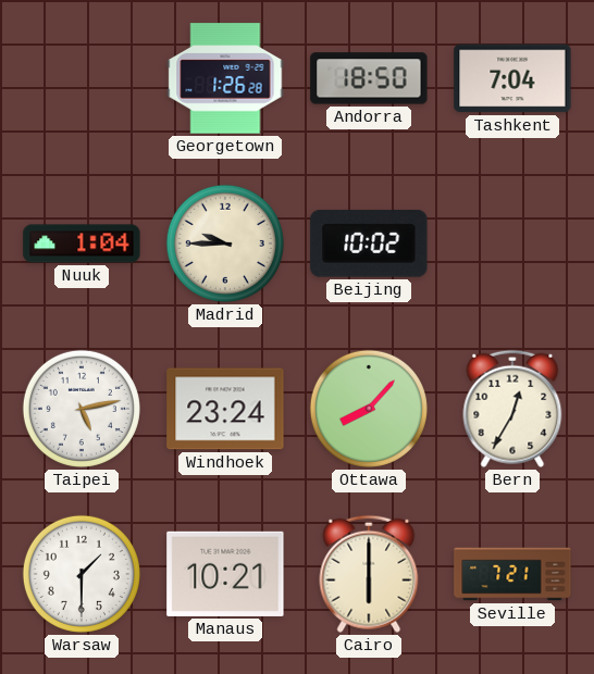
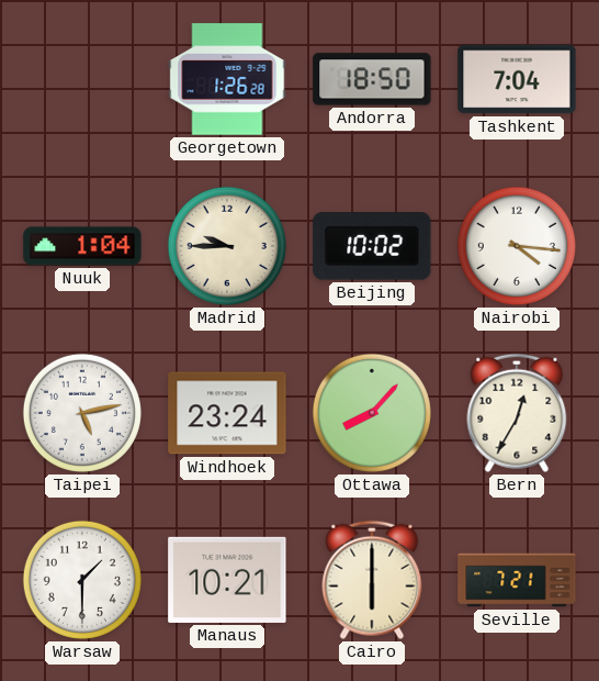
Nairobi: none -> 4:16 (517, 246)
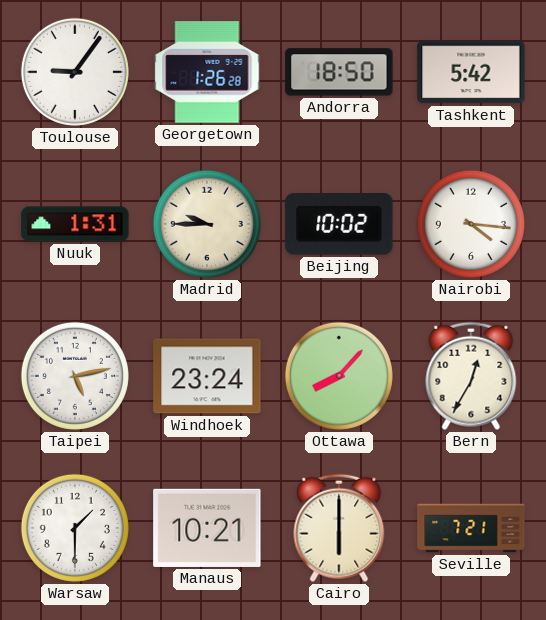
Toulouse: none -> 9:06 (75, 72)
Tashkent: 7:04 -> 5:42 (471, 72)
Nuuk: 1:04 -> 1:31 (75, 224)
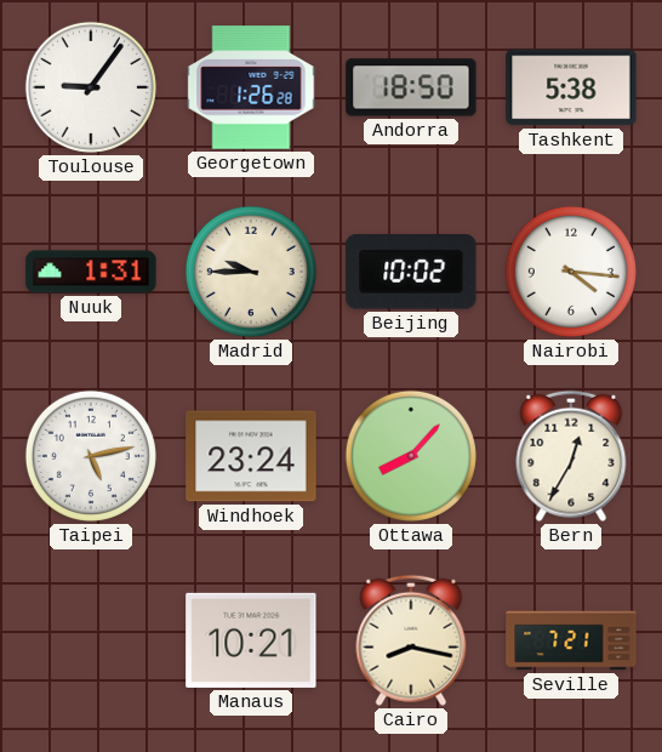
Tashkent: 5:42 -> 5:38 (571, 87)
Warsaw: 1:30 -> none (75, 528)
Cairo: 6:00 -> 8:17 (411, 640)
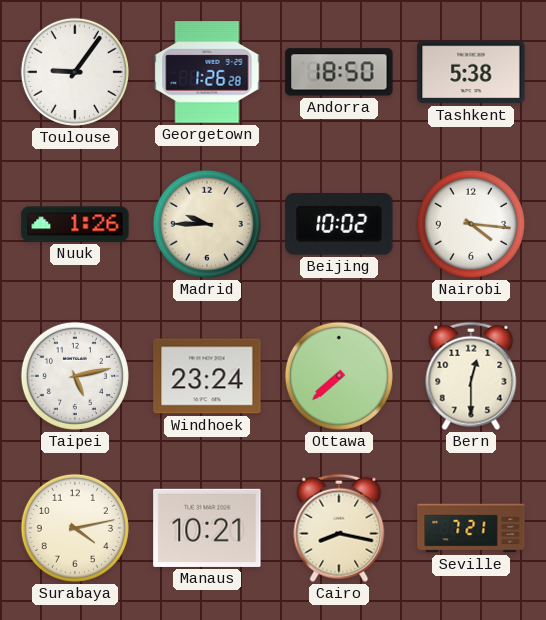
Nuuk: 1:31 -> 1:26 (75, 224)
Ottawa: 8:07 -> 7:38 (339, 376)
Bern: 12:35 -> 12:30 (471, 376)
Surabaya: none -> 4:13 (75, 528)
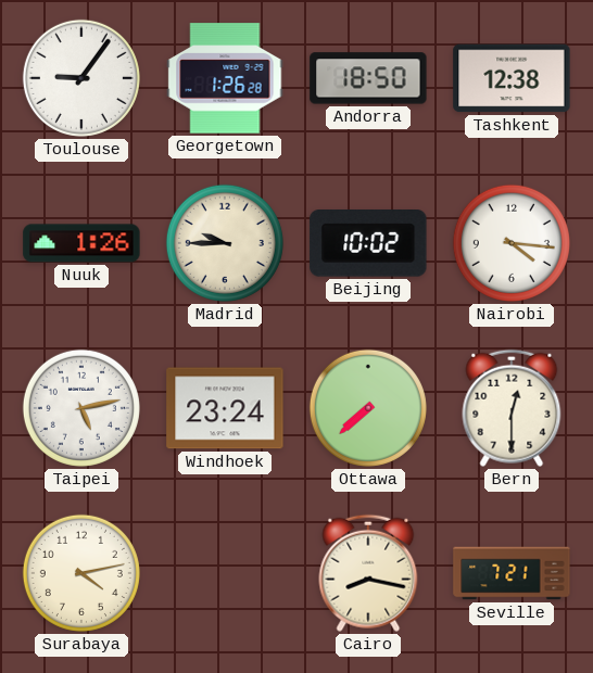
Tashkent: 5:38 -> 12:38 (512, 78)
Manaus: 10:21 -> none (207, 528)
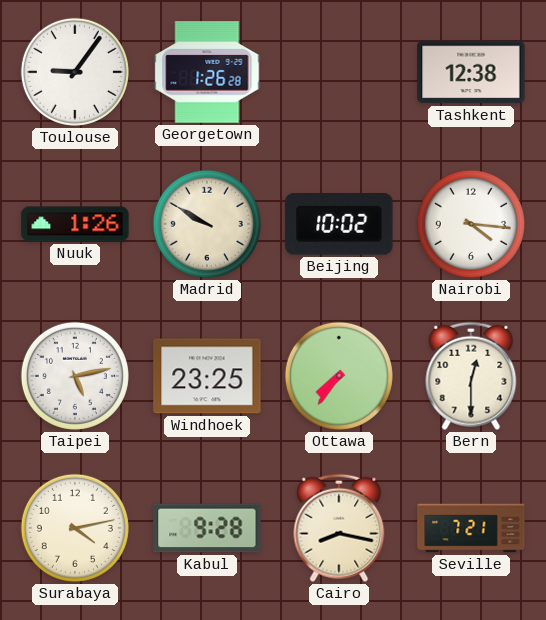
Andorra: 18:50 -> none (368, 78)
Madrid: 9:45 -> 9:50 (207, 224)
Windhoek: 23:24 -> 23:25 (207, 376)
Ottawa: 7:38 -> 7:36 (339, 376)
Kabul: none -> 9:28 (207, 528)
